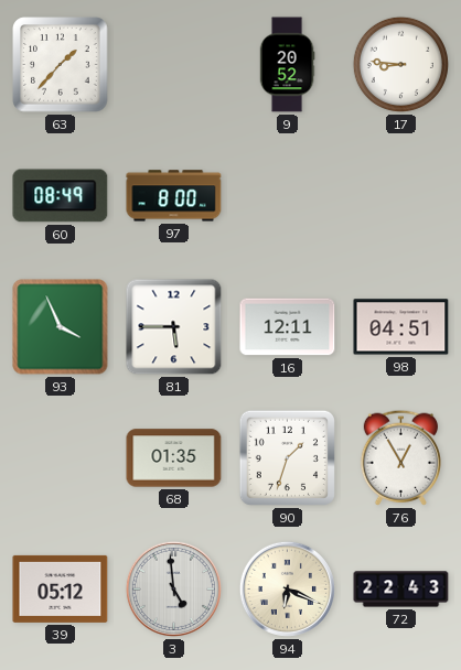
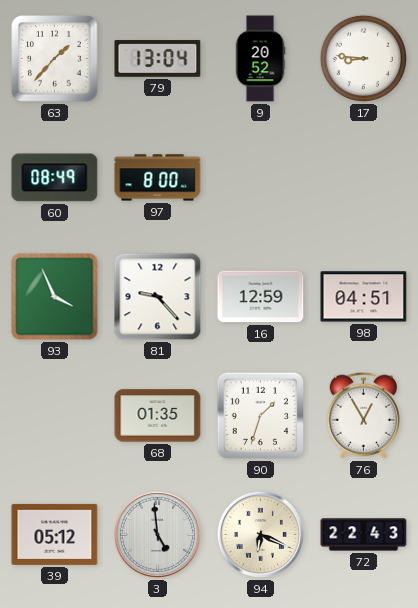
79: none -> 13:04 (158, 59)
81: 5:45 -> 9:23 (158, 297)
16: 12:11 -> 12:59 (261, 297)
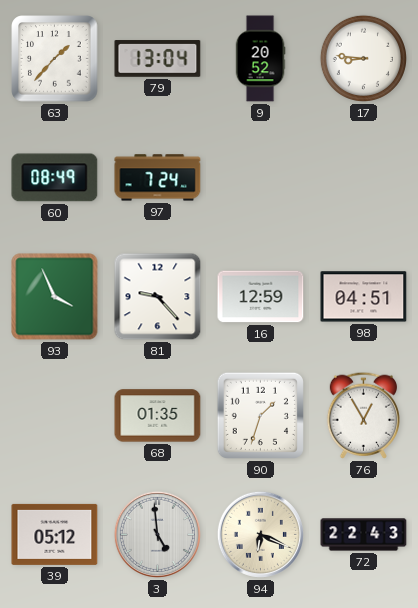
97: 8:00 -> 7:24 (158, 178)
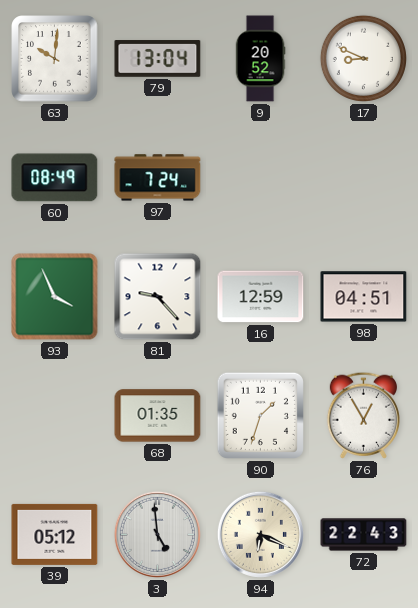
63: 1:37 -> 10:01 (55, 59)
17: 8:46 -> 8:49 (363, 58)
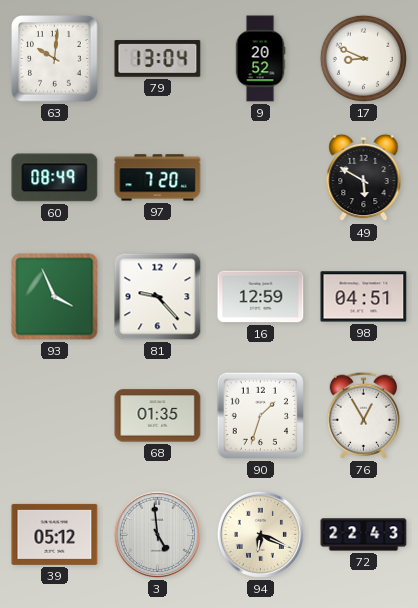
97: 7:24 -> 7:20 (158, 178)
49: none -> 5:50 (364, 178)
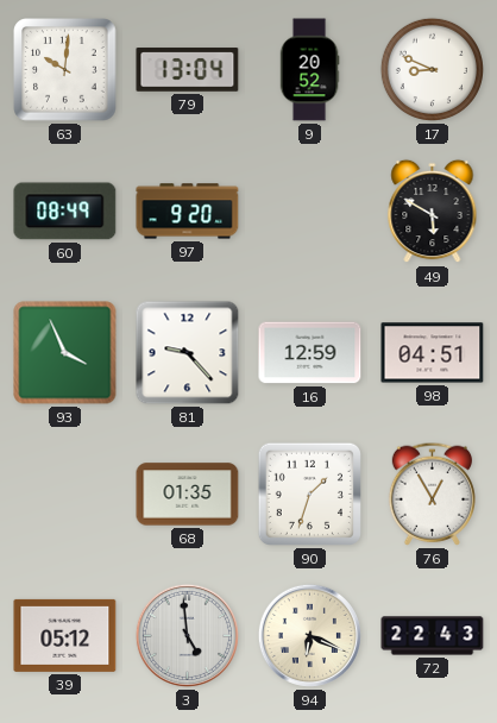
97: 7:20 -> 9:20 (188, 212)
